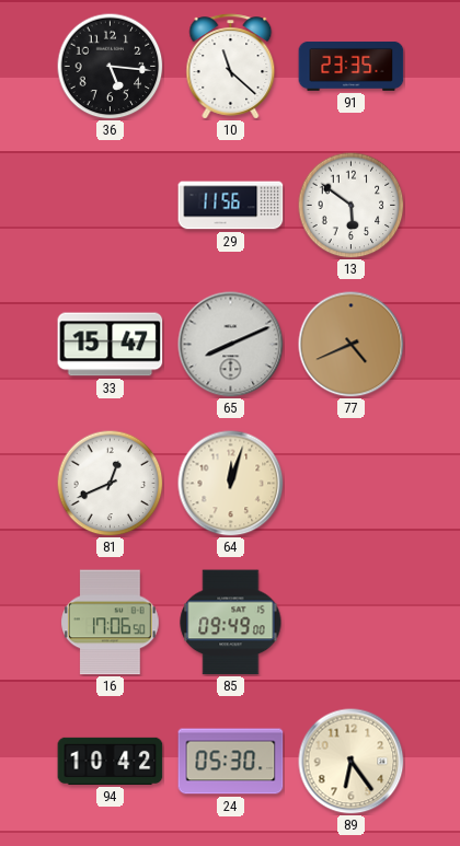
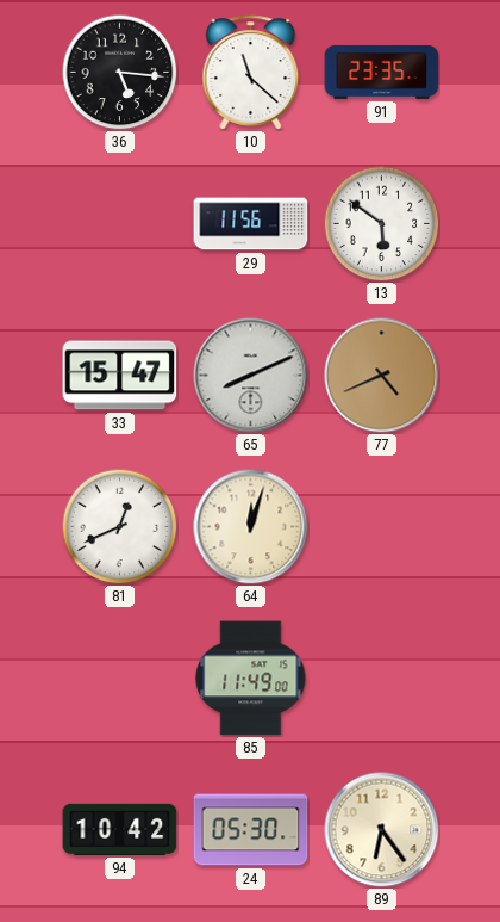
16: 17:06 -> none (111, 623)
85: 09:49 -> 11:49 (251, 679)
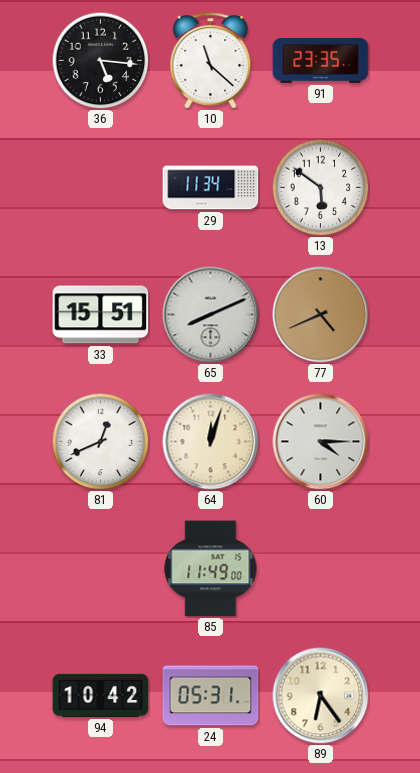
29: 11:56 -> 11:34 (211, 188)
33: 15:47 -> 15:51 (101, 315)
60: none -> 4:15 (321, 442)
24: 05:30 -> 05:31 (211, 696)
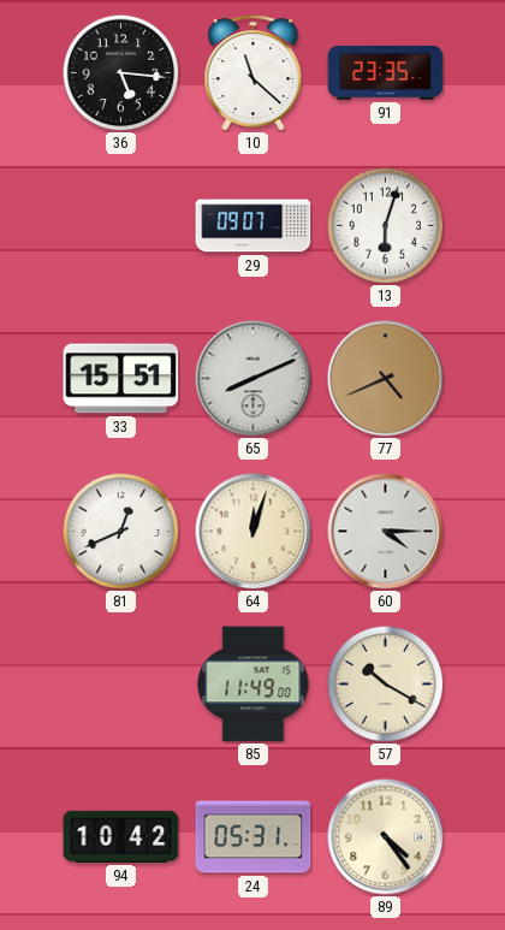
29: 11:34 -> 09:07 (254, 226)
13: 5:51 -> 6:03 (385, 225)
57: none -> 10:20 (385, 683)
89: 6:24 -> 4:24 (386, 837)
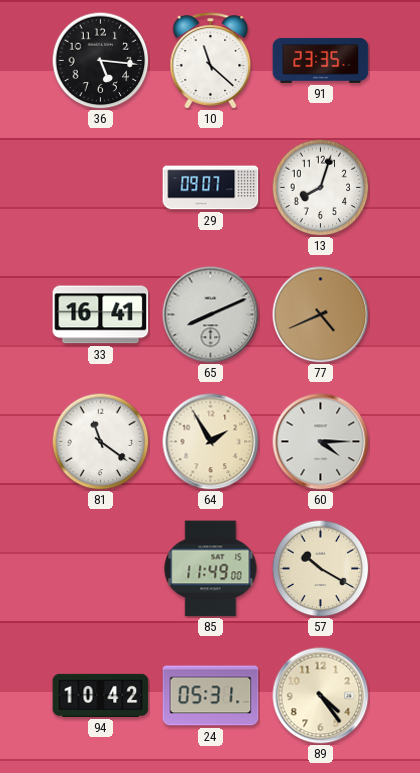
13: 6:03 -> 8:03 (320, 187)
33: 15:51 -> 16:41 (101, 315)
81: 12:41 -> 11:21 (100, 441)
64: 12:03 -> 1:55 (211, 442)
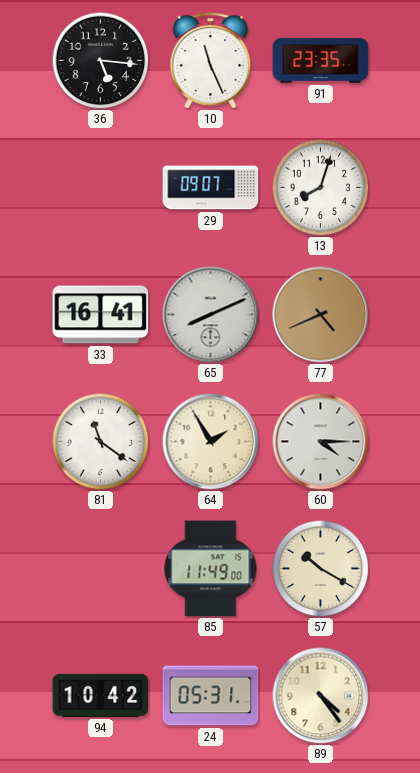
10: 11:22 -> 11:26 (211, 61)
